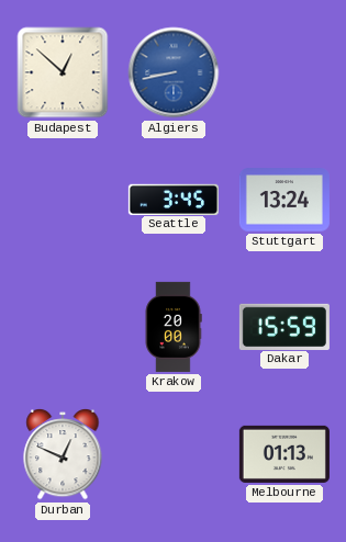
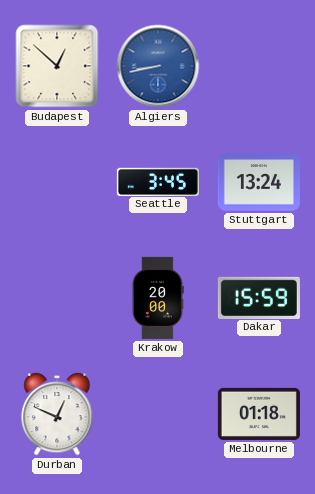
Melbourne: 01:13 -> 01:18 (259, 414)
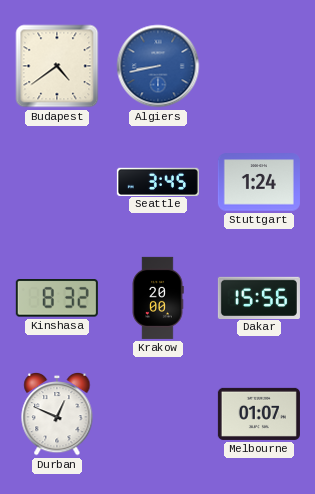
Budapest: 12:52 -> 4:39 (57, 66)
Stuttgart: 13:24 -> 1:24 (259, 182)
Kinshasa: none -> 8:32 (57, 299)
Dakar: 15:59 -> 15:56 (259, 297)
Melbourne: 01:18 -> 01:07 (259, 414)
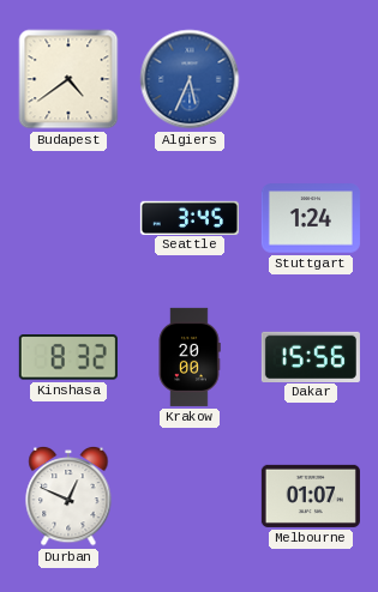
Algiers: 8:43 -> 5:34 (190, 79)
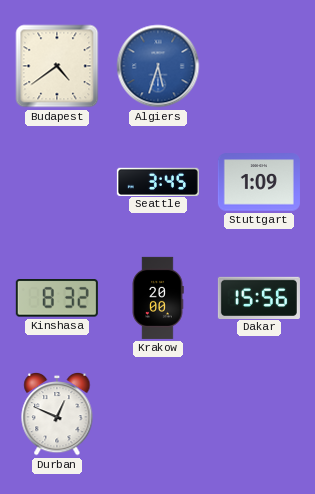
Algiers: 5:34 -> 5:33 (158, 66)
Stuttgart: 1:24 -> 1:09 (259, 182)
Melbourne: 01:07 -> none (311, 496)
